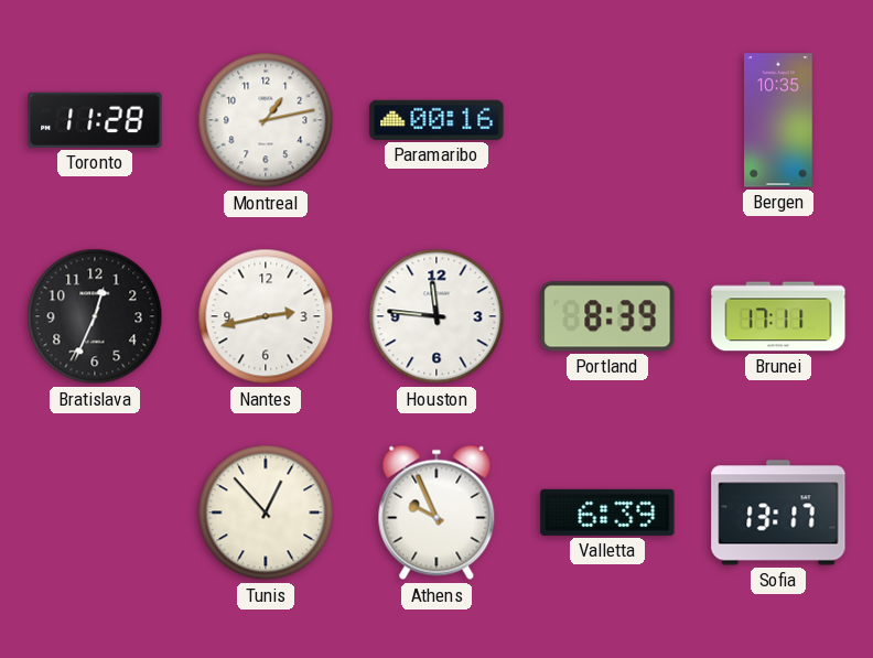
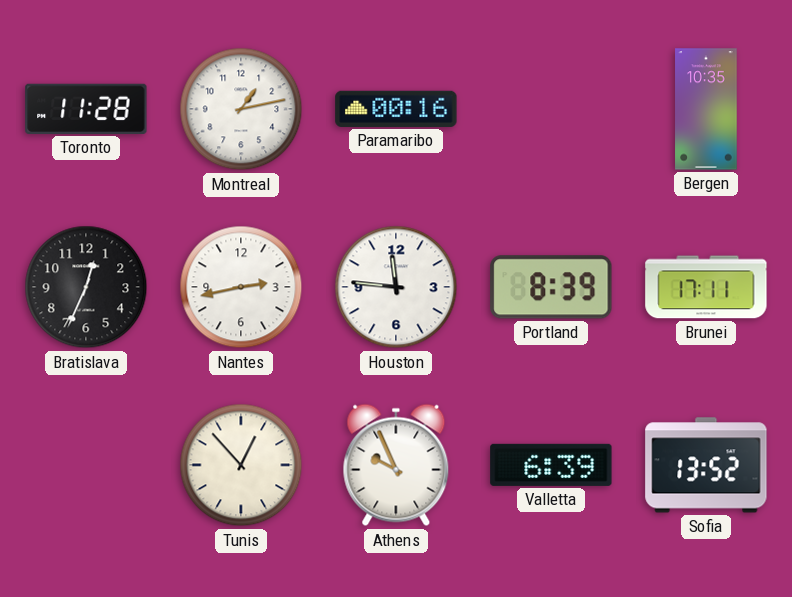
Sofia: 13:17 -> 13:52 (706, 465)
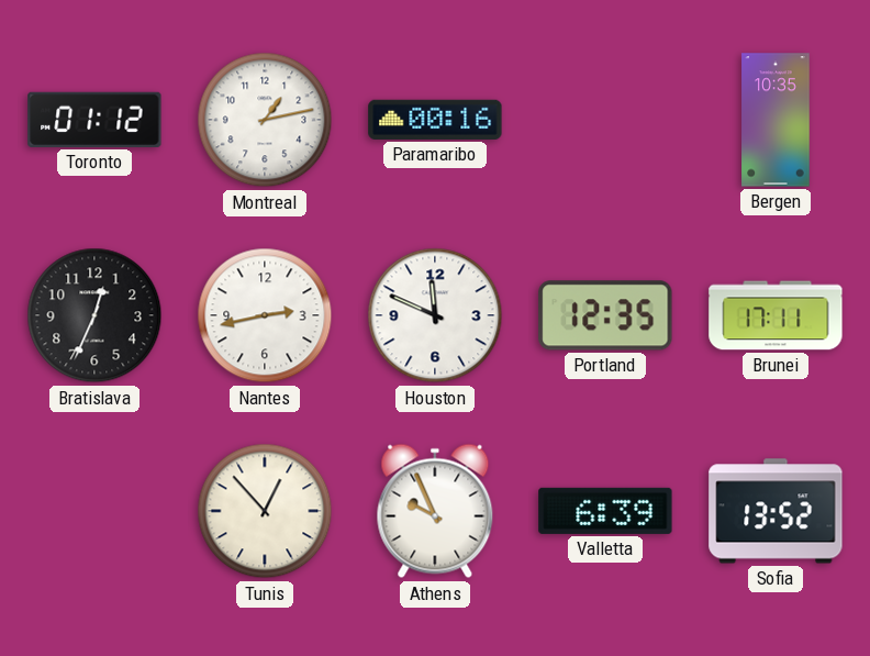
Toronto: 11:28 -> 01:12 (94, 120)
Houston: 11:46 -> 11:49 (435, 315)
Portland: 8:39 -> 12:35 (605, 315)
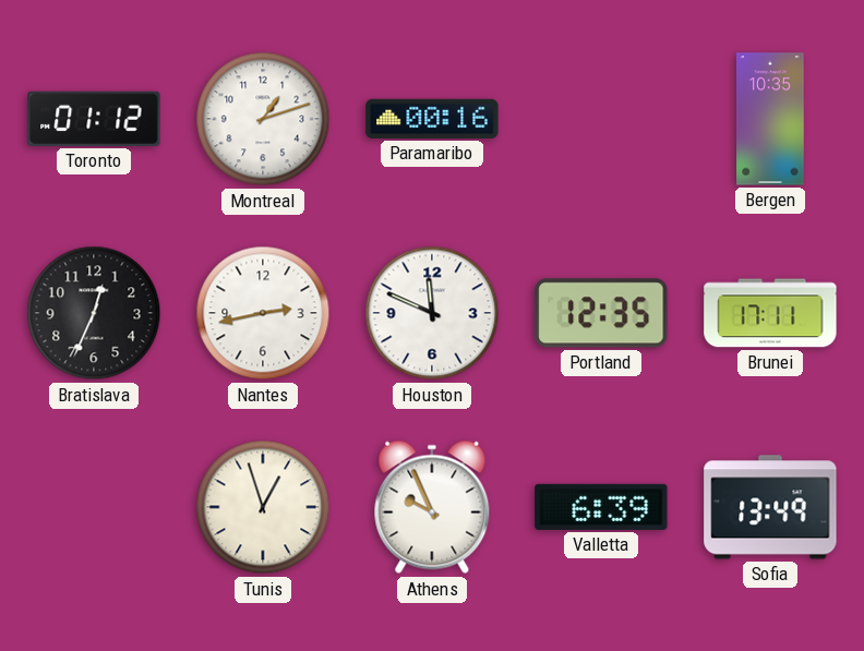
Montreal: 1:13 -> 1:12 (263, 119)
Tunis: 12:53 -> 12:57 (263, 507)
Sofia: 13:52 -> 13:49 (770, 507)
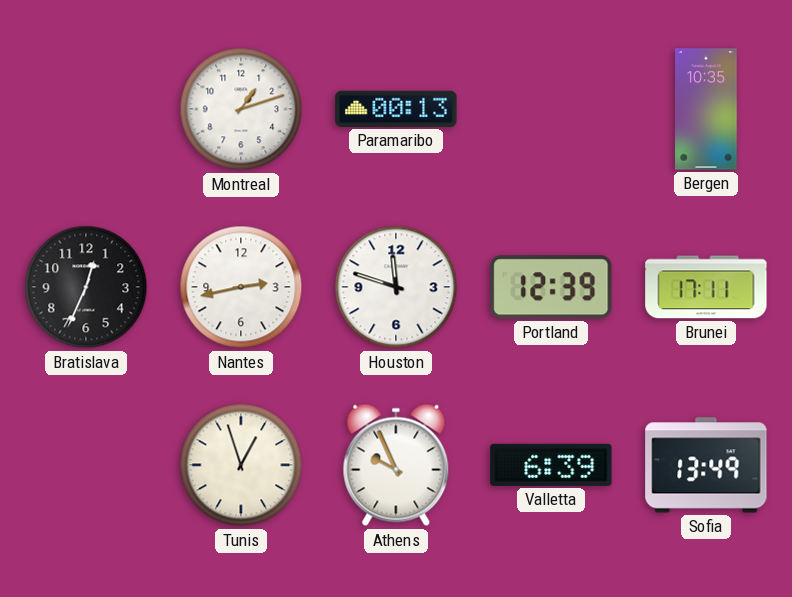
Toronto: 01:12 -> none (94, 119)
Paramaribo: 00:16 -> 00:13 (396, 109)
Houston: 11:49 -> 11:48 (396, 287)
Portland: 12:35 -> 12:39 (551, 287)
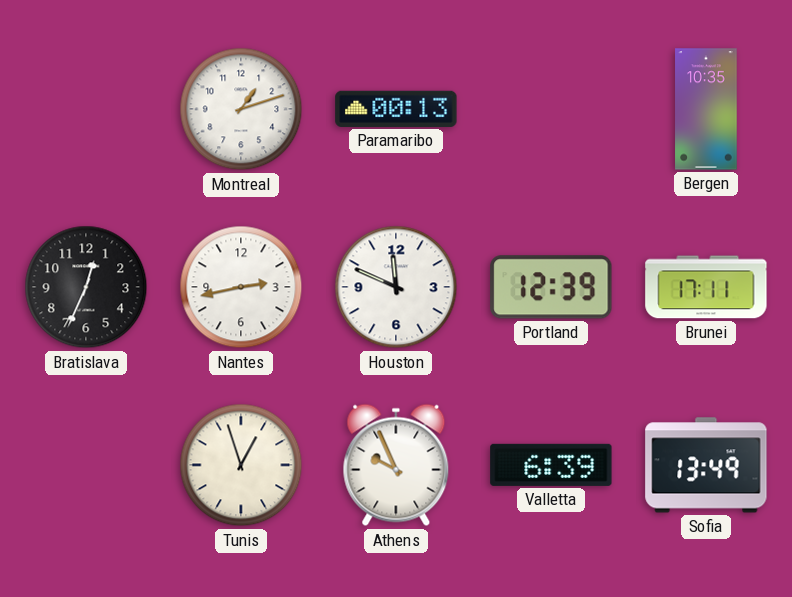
Houston: 11:48 -> 11:49 (396, 287)
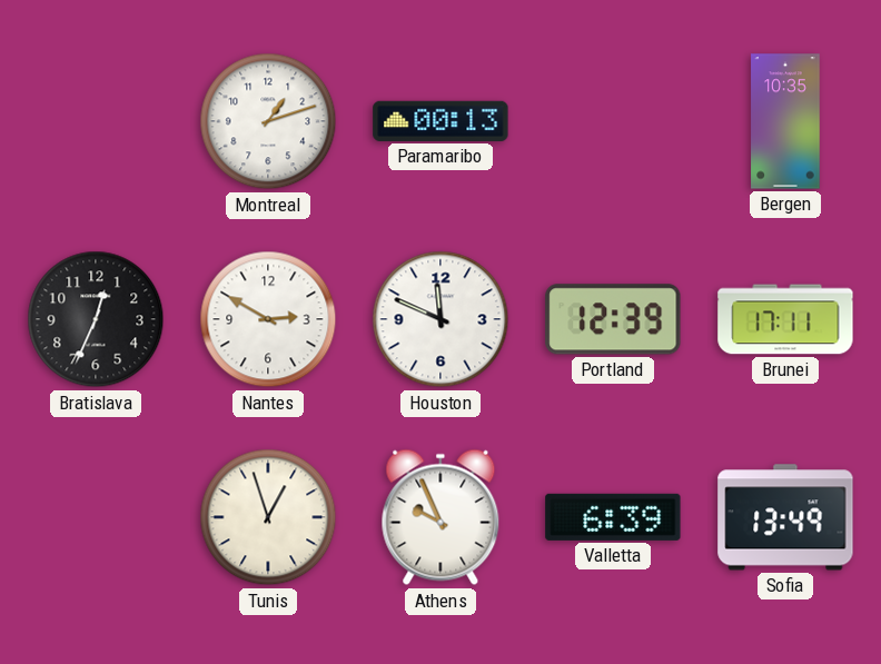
Nantes: 2:43 -> 2:50 (268, 319)
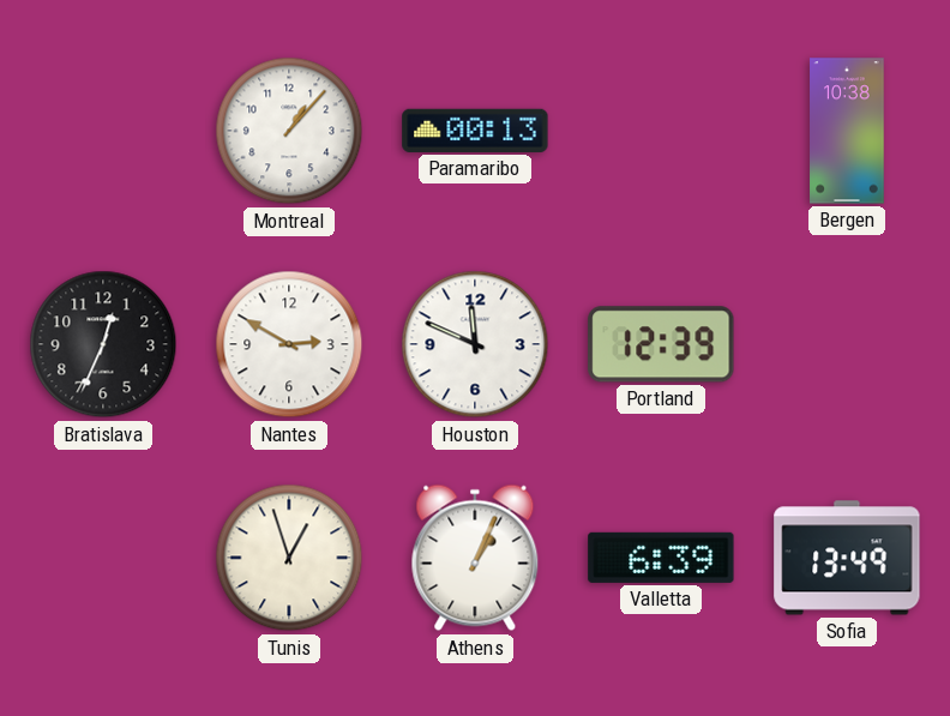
Montreal: 1:12 -> 1:07 (289, 131)
Bergen: 10:35 -> 10:38 (847, 131)
Brunei: 17:11 -> none (785, 319)
Athens: 9:56 -> 1:04 (475, 558)
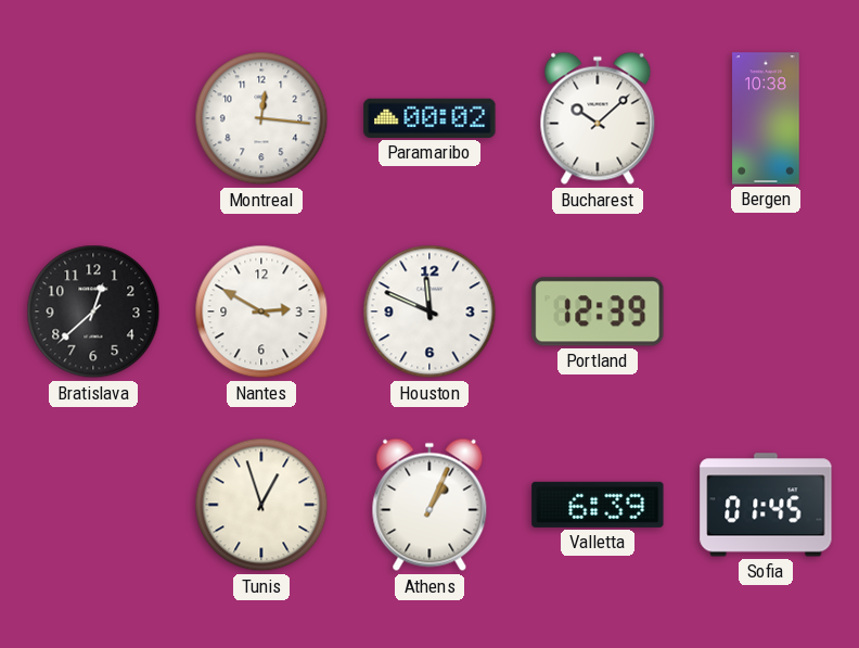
Montreal: 1:07 -> 12:16 (261, 118)
Paramaribo: 00:13 -> 00:02 (429, 118)
Bucharest: none -> 10:08 (598, 118)
Bratislava: 12:34 -> 12:38 (93, 312)
Sofia: 13:49 -> 01:45 (766, 505)
